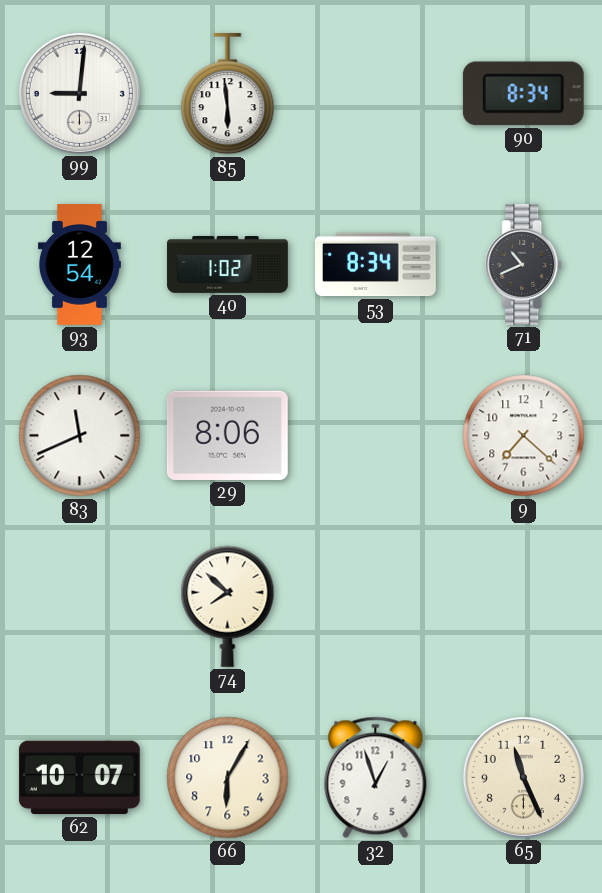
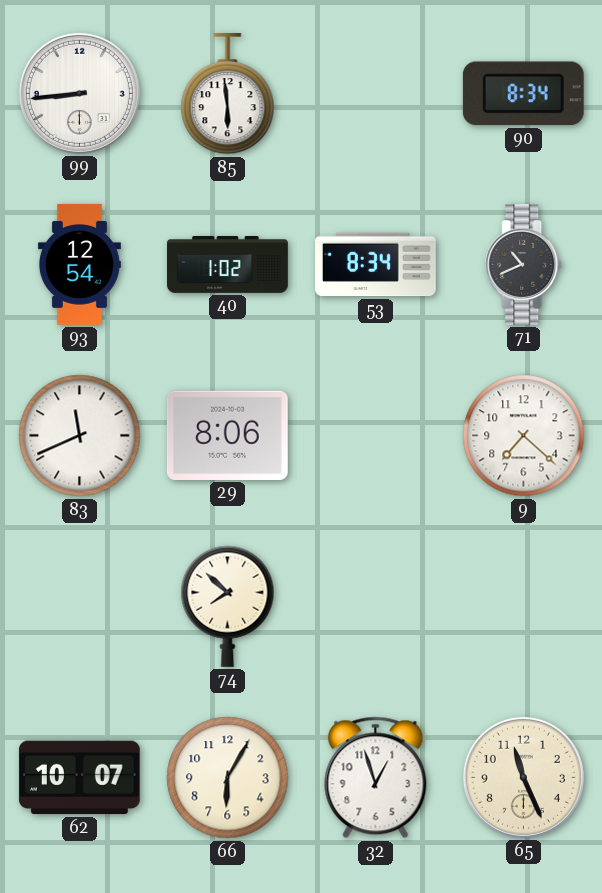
99: 9:01 -> 8:44 (79, 93)
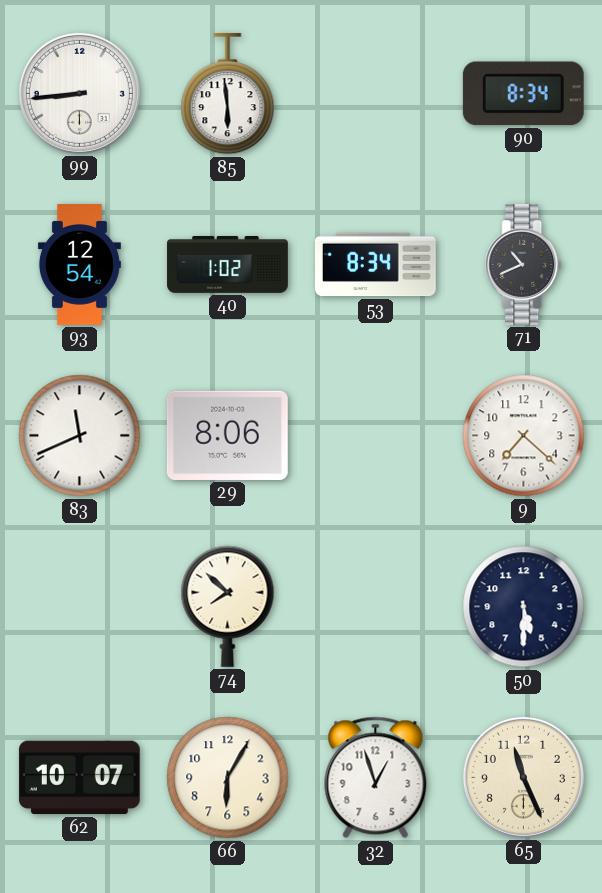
50: none -> 5:30 (524, 607)
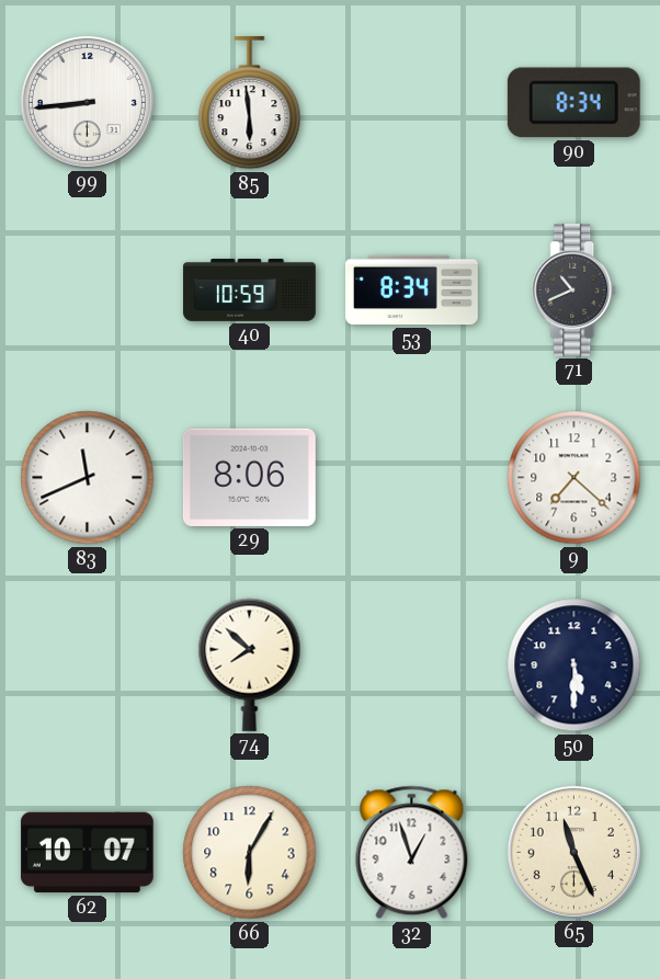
93: 12:54 -> none (79, 265)
40: 1:02 -> 10:59 (250, 291)
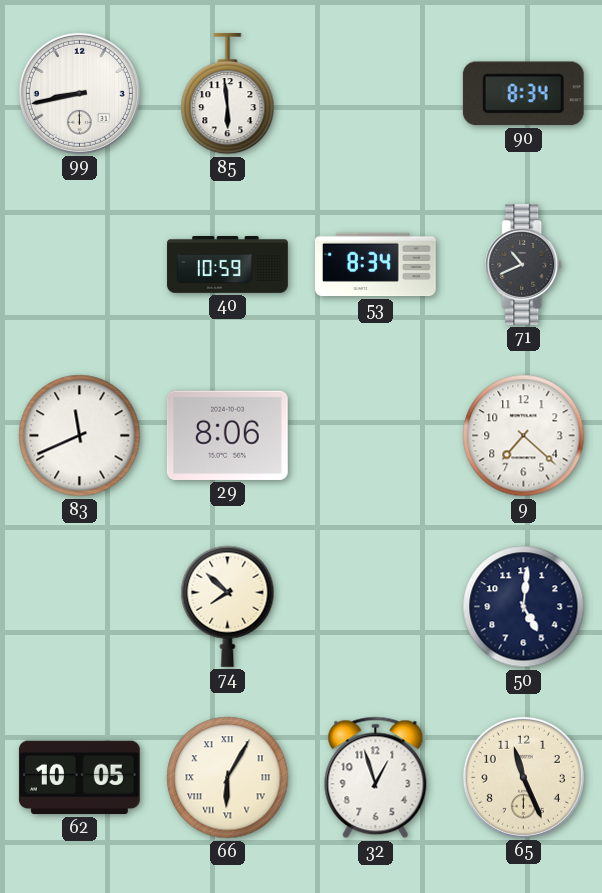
99: 8:44 -> 8:43 (79, 93)
50: 5:30 -> 5:01 (524, 607)
62: 10:07 -> 10:05 (79, 778)
66 numerals: Arabic -> Roman (228, 778)
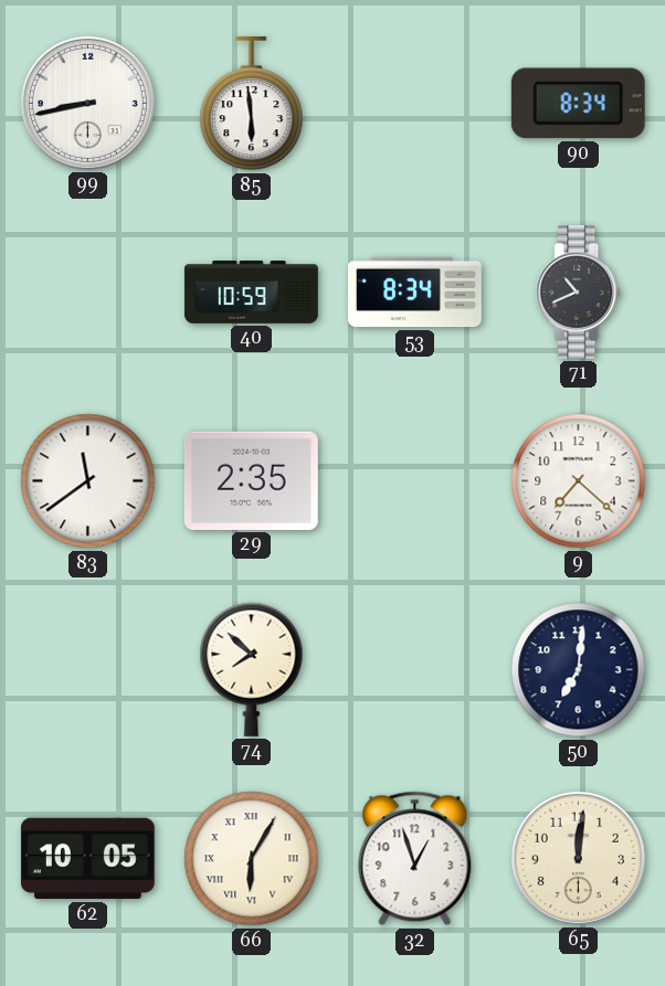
83: 11:41 -> 11:39 (88, 481)
29: 8:06 -> 2:35 (251, 480)
50: 5:01 -> 7:01 (579, 670)
65: 11:26 -> 12:01 (578, 858)
